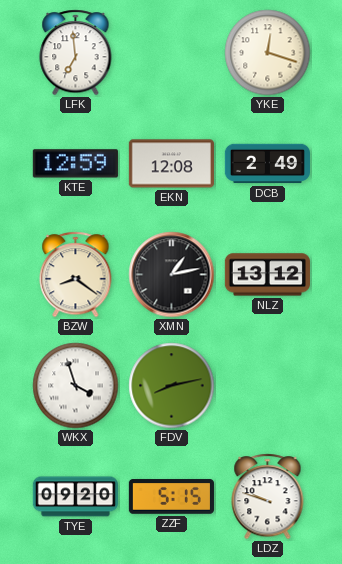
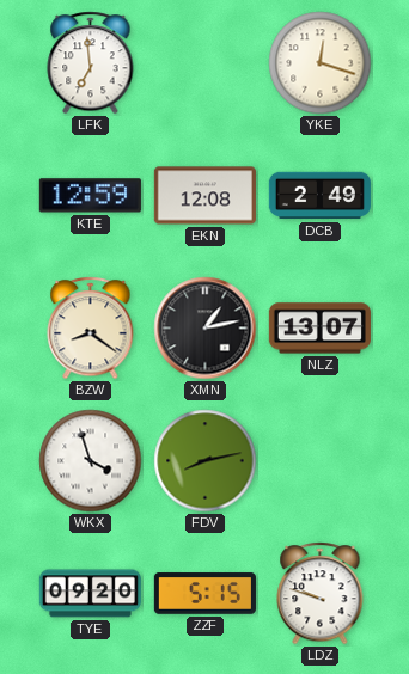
NLZ: 13:12 -> 13:07 (319, 329)
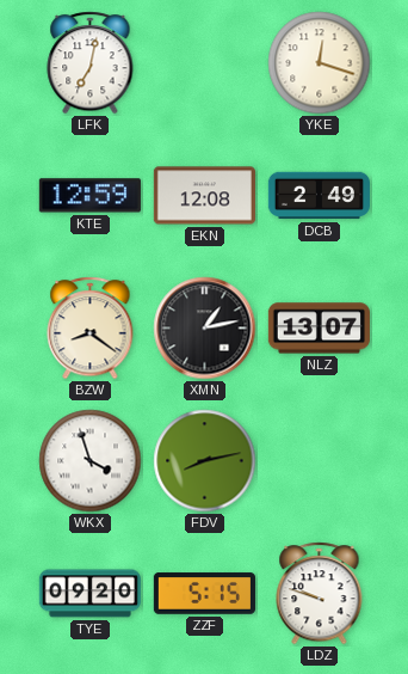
LFK: 6:59 -> 7:02 (91, 63)
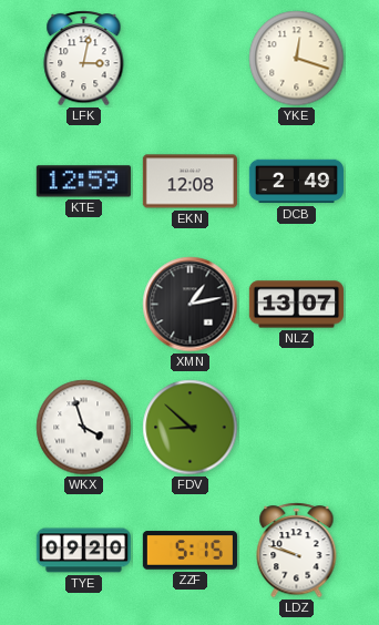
LFK: 7:02 -> 3:02 (84, 59)
BZW: 8:21 -> none (91, 329)
FDV: 8:13 -> 8:52 (191, 428)
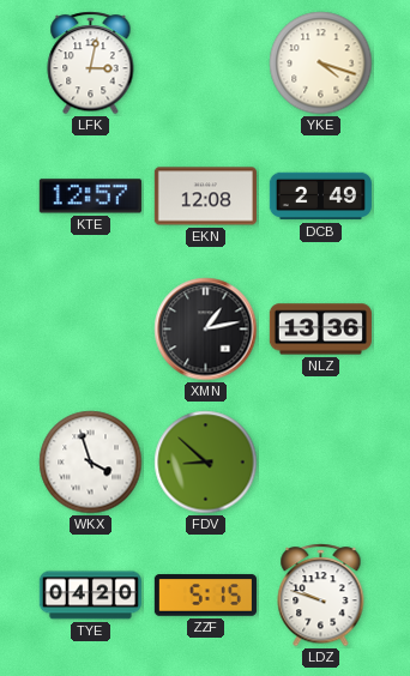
YKE: 12:18 -> 4:18 (321, 64)
KTE: 12:59 -> 12:57 (90, 197)
NLZ: 13:07 -> 13:36 (320, 330)
TYE: 09:20 -> 04:20 (90, 596)
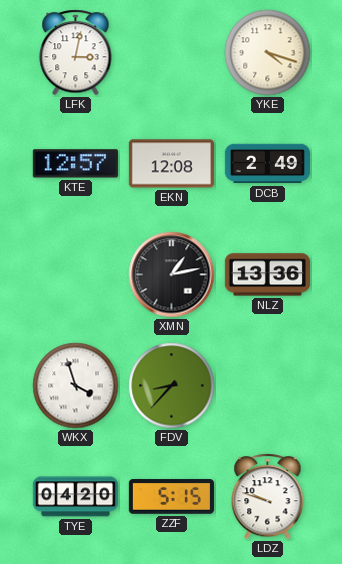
FDV: 8:52 -> 8:37 (172, 386)
